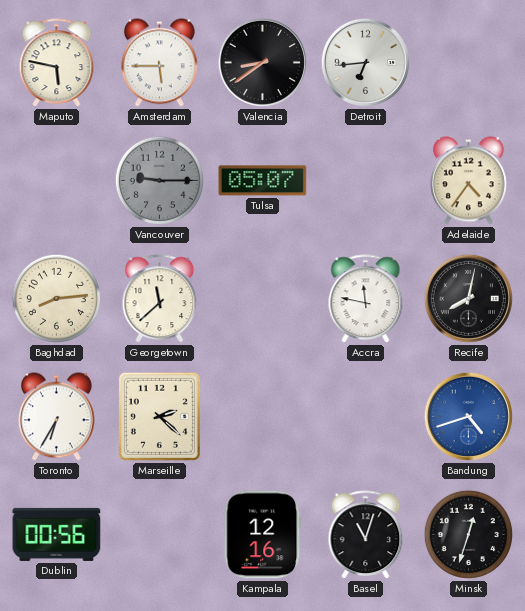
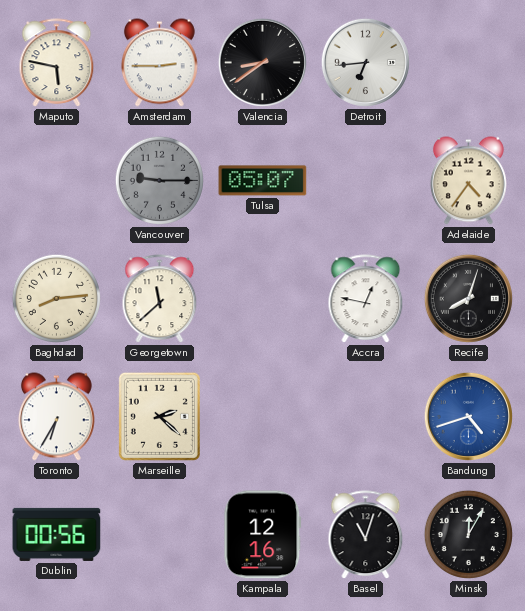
Amsterdam: 5:45 -> 2:45 (159, 63)
Accra: 11:47 -> 12:47 (366, 299)
Recife: 8:02 -> 8:03 (468, 298)
Minsk: 12:33 -> 12:05 (468, 534)
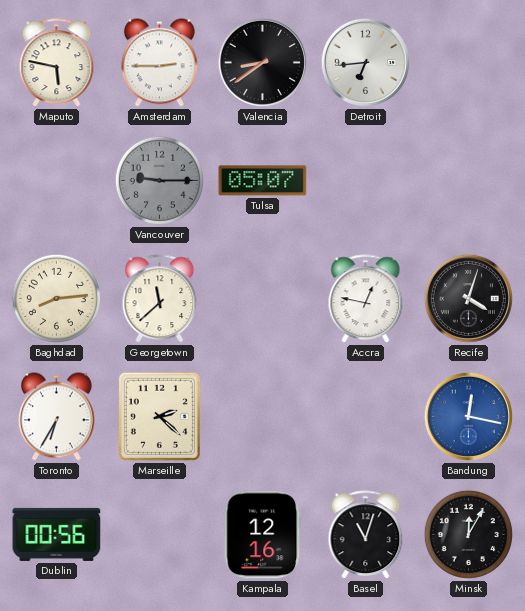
Adelaide: 4:36 -> none (468, 181)
Recife: 8:03 -> 4:03 (468, 298)
Bandung: 4:42 -> 12:17 (468, 416)
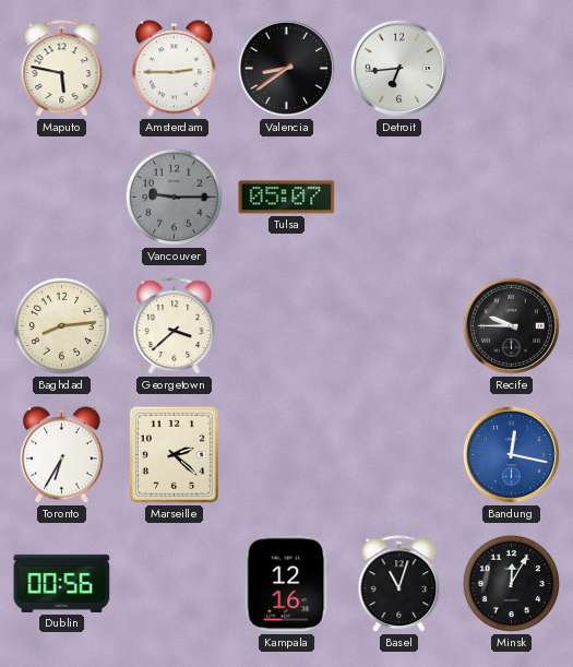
Georgetown: 11:38 -> 3:38 (175, 326)
Accra: 12:47 -> none (366, 299)
Recife: 4:03 -> 9:45 (511, 325)
